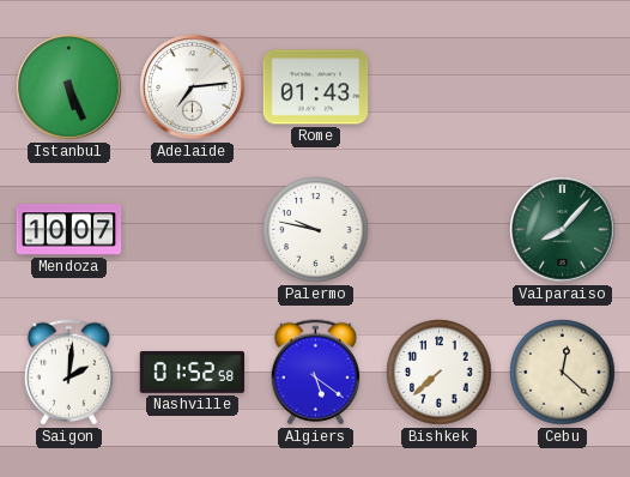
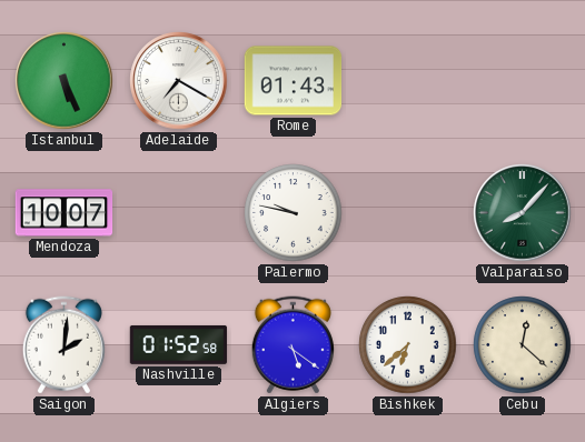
Adelaide: 7:14 -> 7:20 (179, 81)
Bishkek: 7:38 -> 6:38 (408, 345)
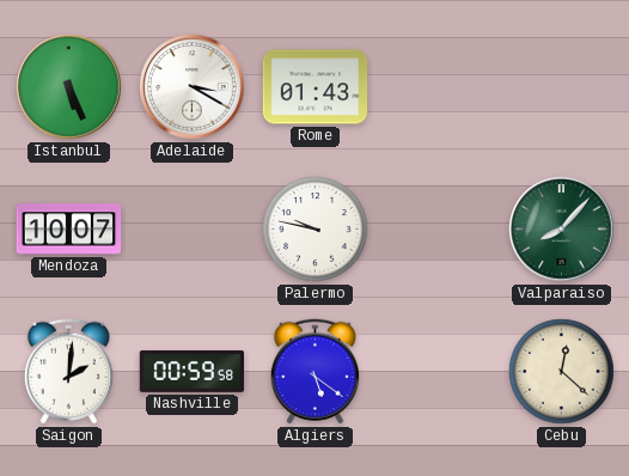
Adelaide: 7:20 -> 3:20 (193, 87)
Nashville: 01:52 -> 00:59 (193, 371)
Bishkek: 6:38 -> none (408, 345)
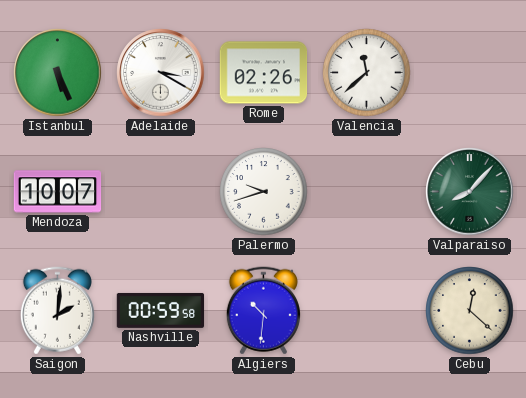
Rome: 01:43 -> 02:26 (264, 73)
Valencia: none -> 11:38 (367, 73)
Palermo: 9:47 -> 9:42 (264, 192)
Algiers: 5:21 -> 10:31 (263, 311)
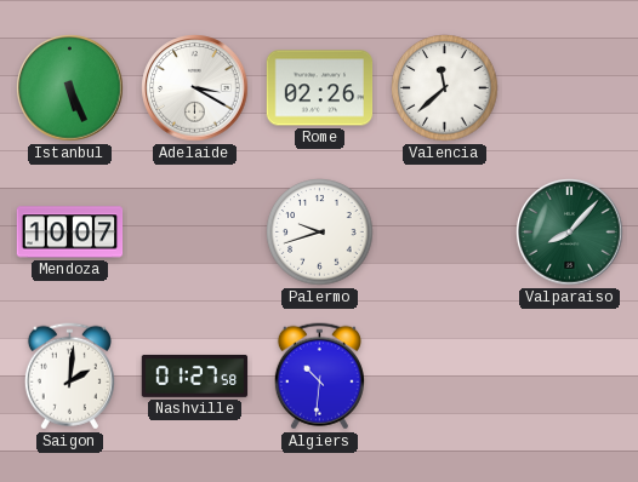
Nashville: 00:59 -> 01:27 (195, 375)
Cebu: 12:22 -> none (470, 311)
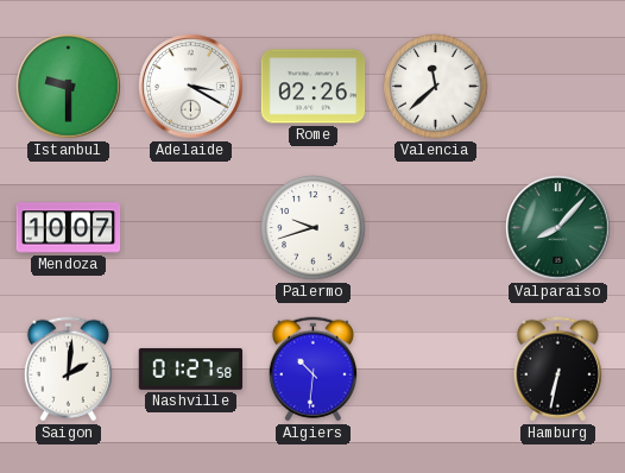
Istanbul: 5:26 -> 9:30 (69, 87)
Hamburg: none -> 6:32 (557, 370)
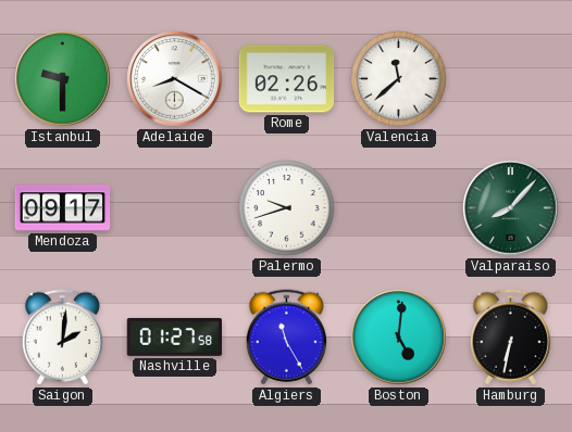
Adelaide: 3:20 -> 8:20 (175, 79)
Mendoza: 10:07 -> 09:17 (63, 208)
Algiers: 10:31 -> 11:25 (286, 338)
Boston: none -> 5:01 (399, 338)
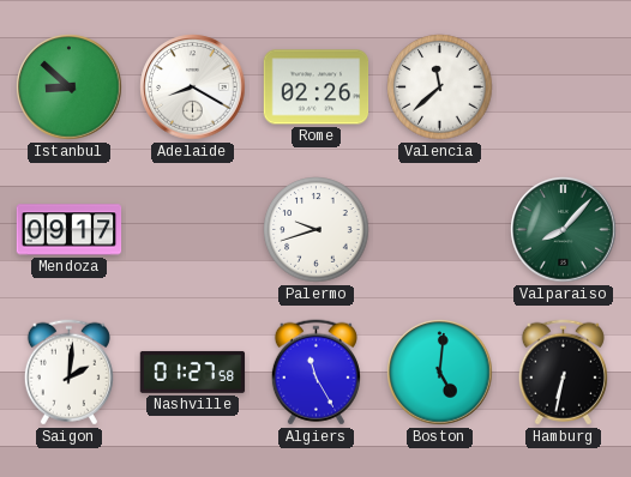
Istanbul: 9:30 -> 8:52 (70, 87)
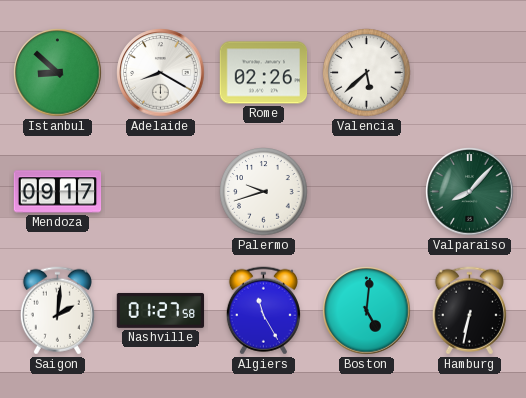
Valencia: 11:38 -> 5:38 (367, 73)
